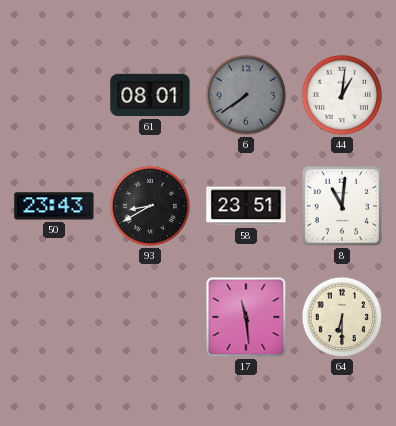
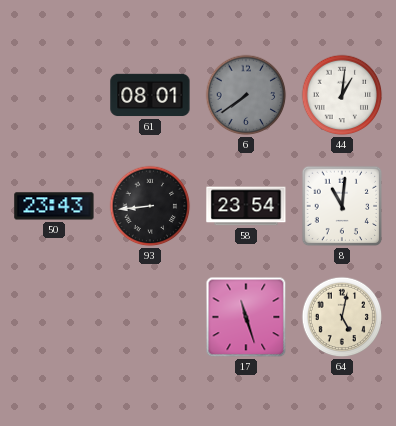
93: 8:40 -> 8:44 (150, 206)
58: 23:51 -> 23:54 (246, 206)
17: 11:29 -> 11:27 (246, 317)
64: 6:30 -> 5:02 (342, 317)
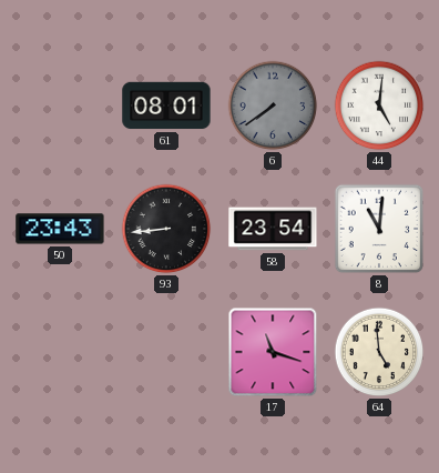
44: 1:01 -> 5:01 (379, 105)
17: 11:27 -> 11:18 (273, 352)
64: 5:02 -> 4:59 (379, 352)
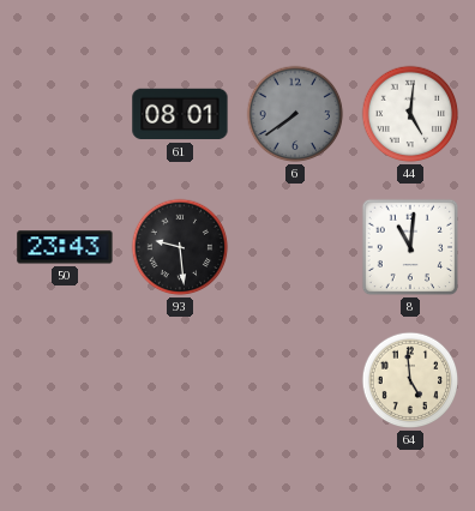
93: 8:44 -> 9:29 (180, 247)
58: 23:54 -> none (273, 229)
17: 11:18 -> none (273, 352)
